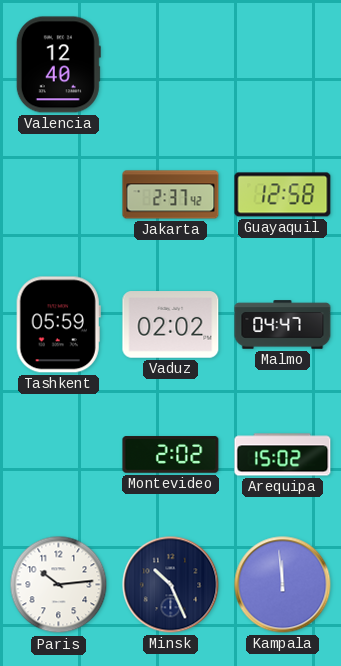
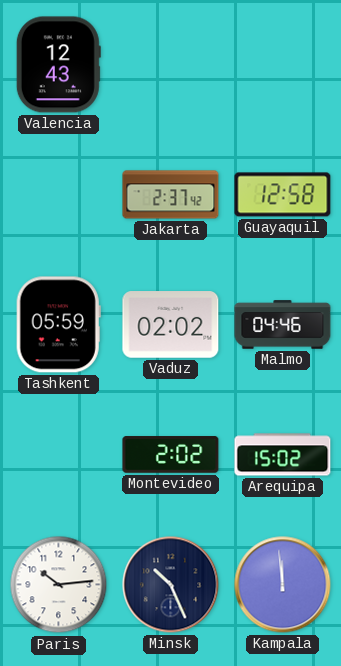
Valencia: 12:40 -> 12:43 (58, 65)
Malmo: 04:47 -> 04:46 (283, 325)
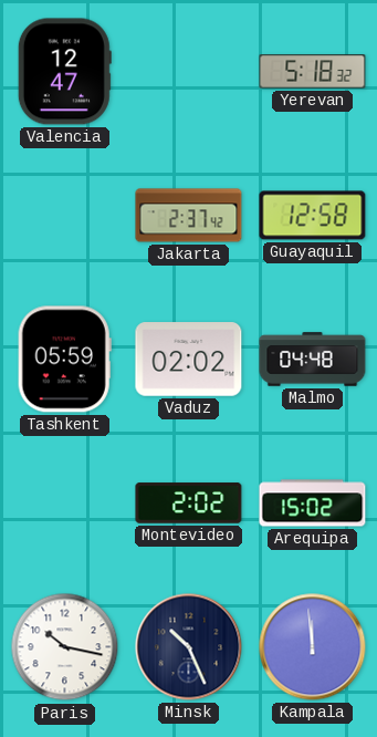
Valencia: 12:43 -> 12:47 (64, 72)
Yerevan: none -> 5:18 (313, 72)
Malmo: 04:46 -> 04:48 (313, 360)
Paris: 10:14 -> 10:17 (65, 647)
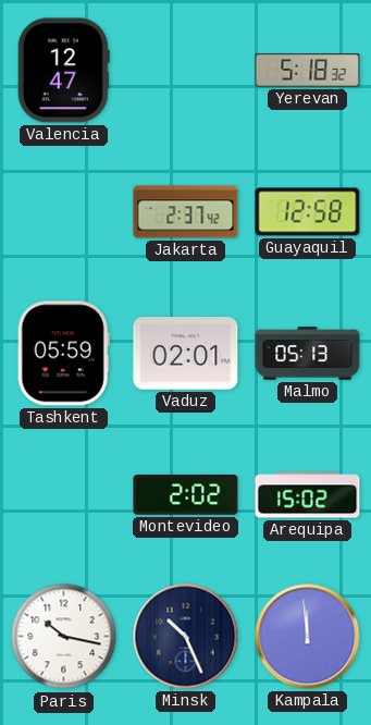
Vaduz: 02:02 -> 02:01 (186, 354)
Malmo: 04:48 -> 05:13 (308, 354)
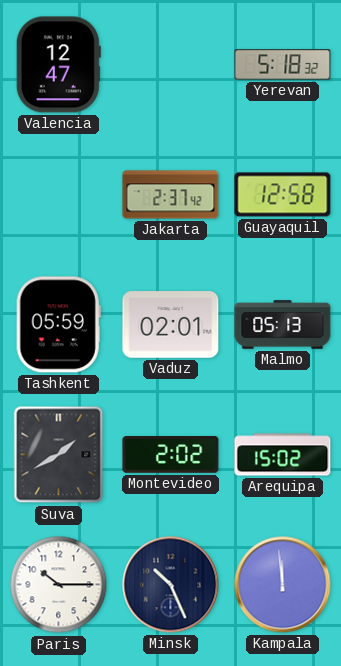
Suva: none -> 1:40 (59, 455)
Paris: 10:17 -> 10:15 (59, 585)
